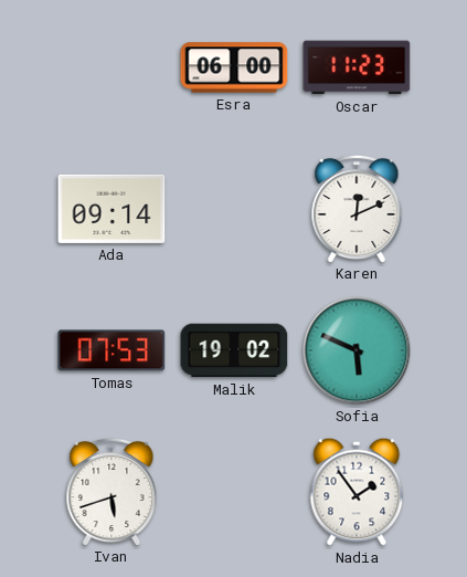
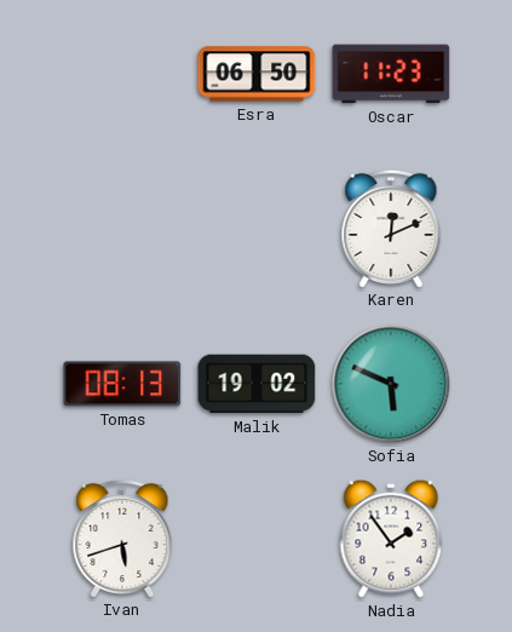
Esra: 06:00 -> 06:50 (257, 74)
Ada: 09:14 -> none (112, 209)
Tomas: 07:53 -> 08:13 (122, 384)
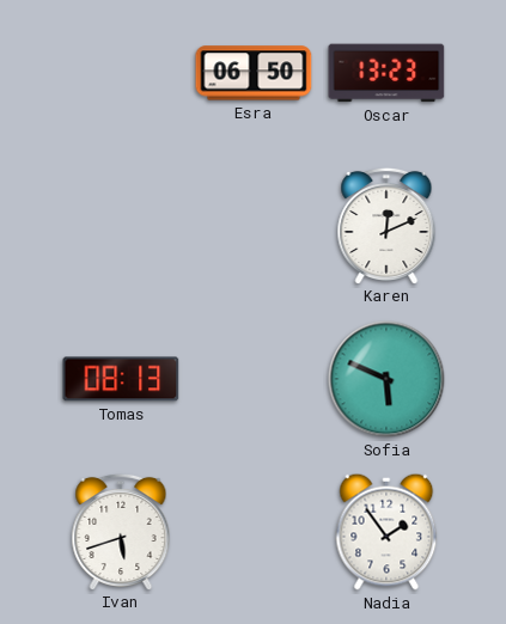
Oscar: 11:23 -> 13:23 (386, 73)
Malik: 19:02 -> none (257, 384)
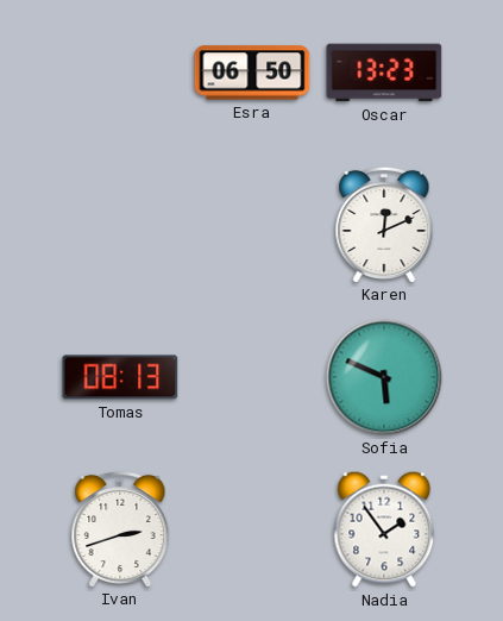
Ivan: 5:42 -> 2:42 (120, 528)
